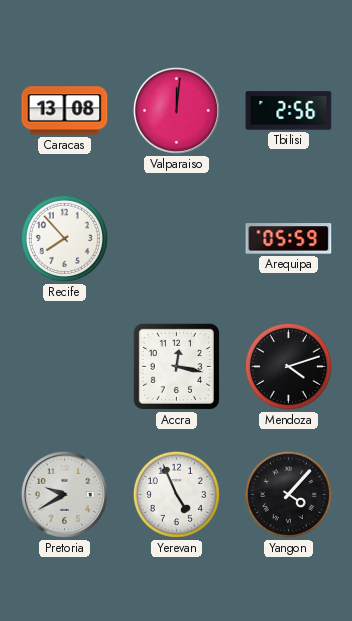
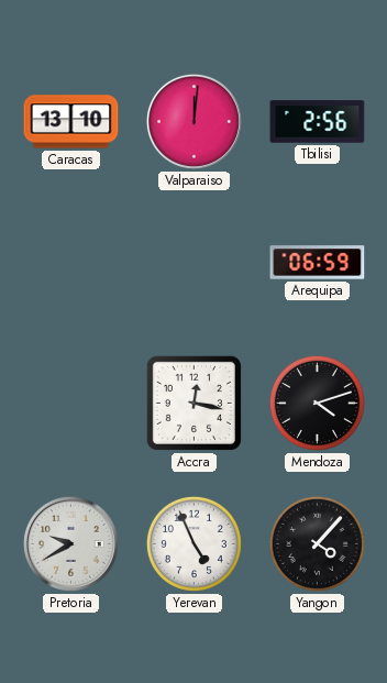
Caracas: 13:08 -> 13:10 (71, 122)
Recife: 7:53 -> none (64, 238)
Arequipa: 05:59 -> 06:59 (318, 263)
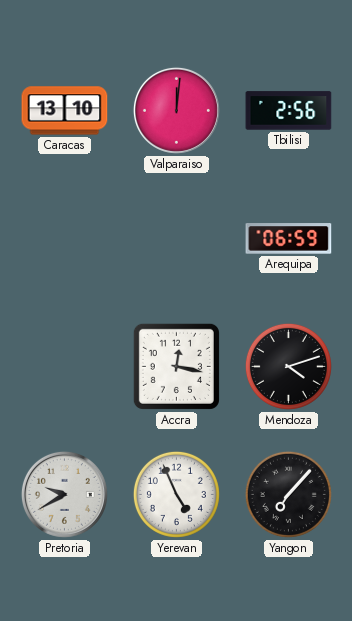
Yangon: 4:07 -> 7:07 (288, 494)
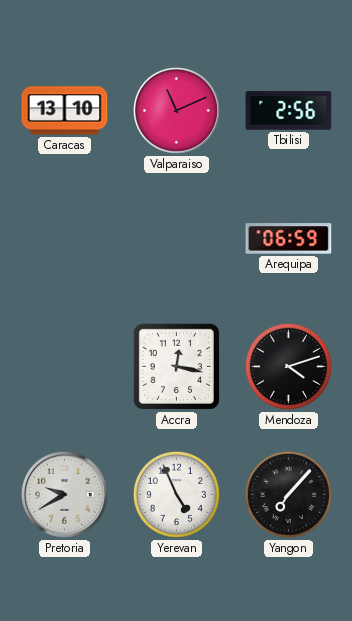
Valparaiso: 12:01 -> 11:11 (176, 110)
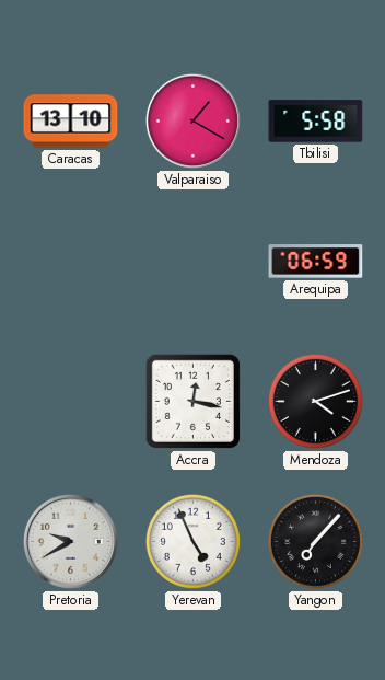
Valparaiso: 11:11 -> 1:20 (192, 120)
Tbilisi: 2:56 -> 5:58 (316, 122)
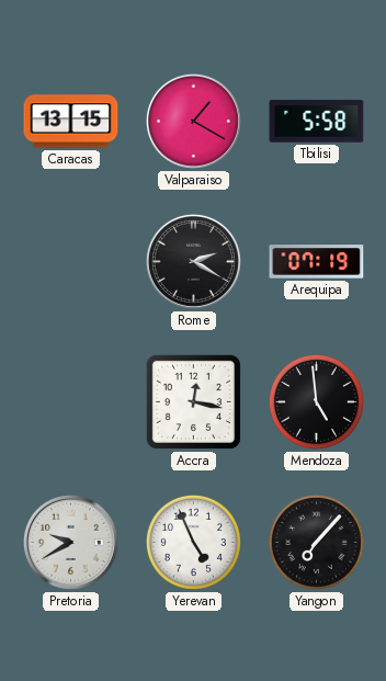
Caracas: 13:10 -> 13:15 (71, 122)
Rome: none -> 2:20 (193, 261)
Arequipa: 06:59 -> 07:19 (317, 262)
Mendoza: 4:12 -> 4:59 (316, 401)
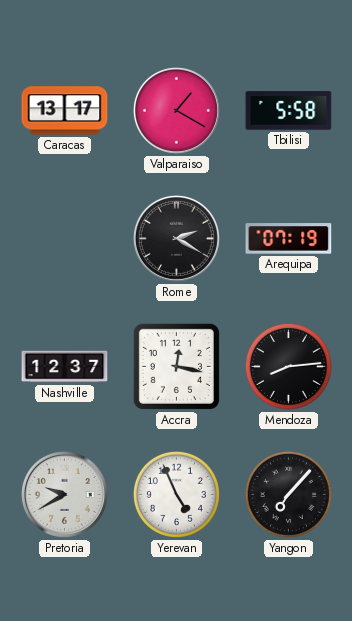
Caracas: 13:15 -> 13:17 (65, 111)
Nashville: none -> 12:37 (65, 367)
Mendoza: 4:59 -> 8:14 (288, 366)
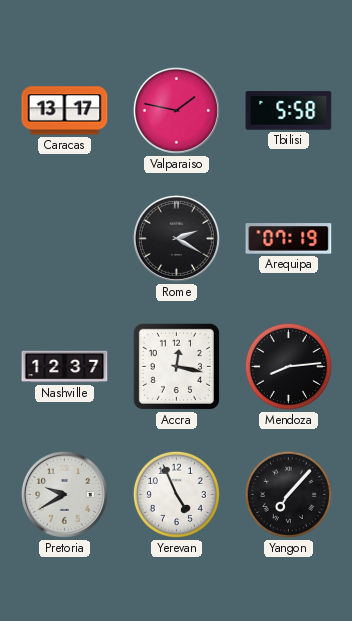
Valparaiso: 1:20 -> 1:47 (176, 110)
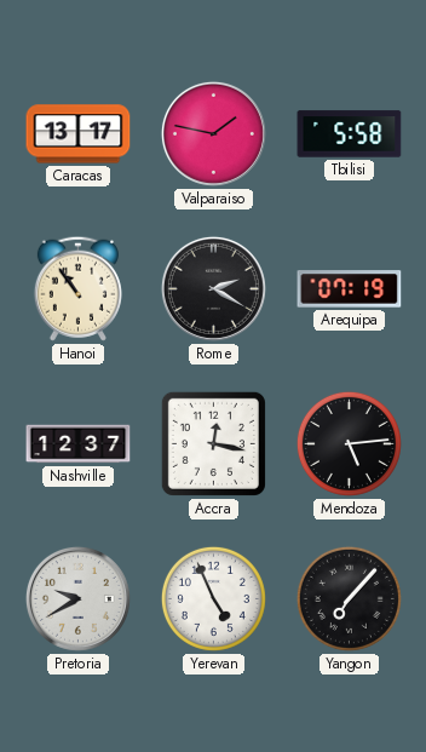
Hanoi: none -> 10:54 (77, 288)
Mendoza: 8:14 -> 5:14 (349, 443)
